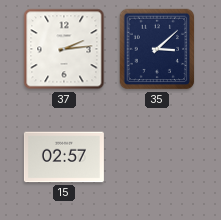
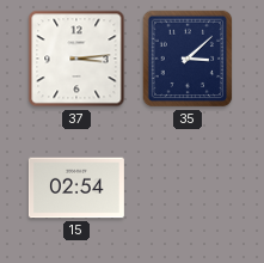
37: 2:14 -> 3:14 (76, 59)
15: 02:57 -> 02:54 (76, 188)
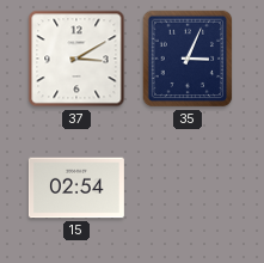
37: 3:14 -> 3:10 (76, 59)
35: 3:08 -> 3:04 (188, 59)
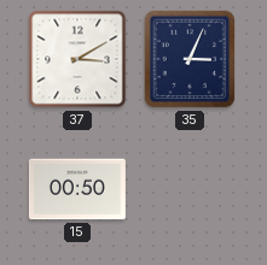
15: 02:54 -> 00:50 (77, 189)
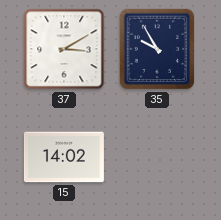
35: 3:04 -> 9:55 (157, 49)
15: 00:50 -> 14:02 (64, 157)
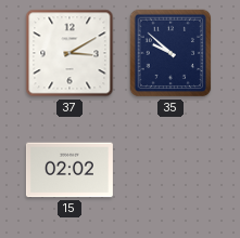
35: 9:55 -> 9:52 (170, 53)
15: 14:02 -> 02:02 (70, 170)
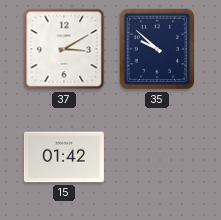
15: 02:02 -> 01:42 (64, 157)
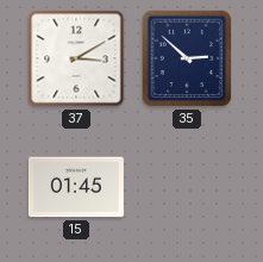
35: 9:52 -> 2:52 (187, 58)
15: 01:42 -> 01:45 (76, 187)
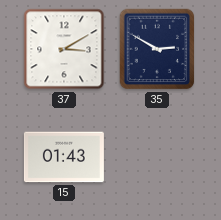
35: 2:52 -> 2:50 (157, 49)
15: 01:45 -> 01:43 (64, 157)
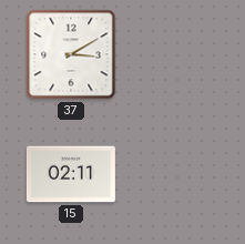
35: 2:50 -> none (157, 49)
15: 01:43 -> 02:11 (71, 174)
